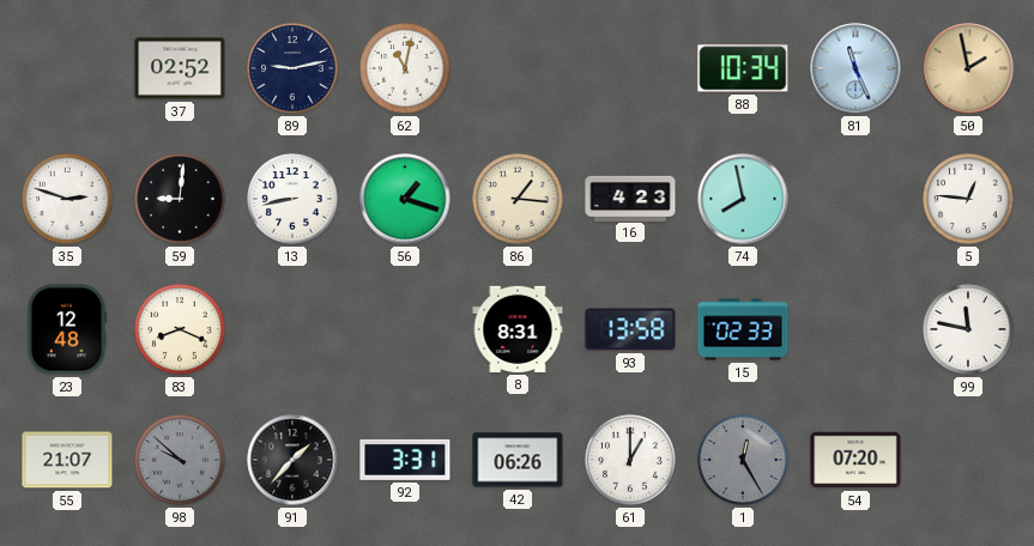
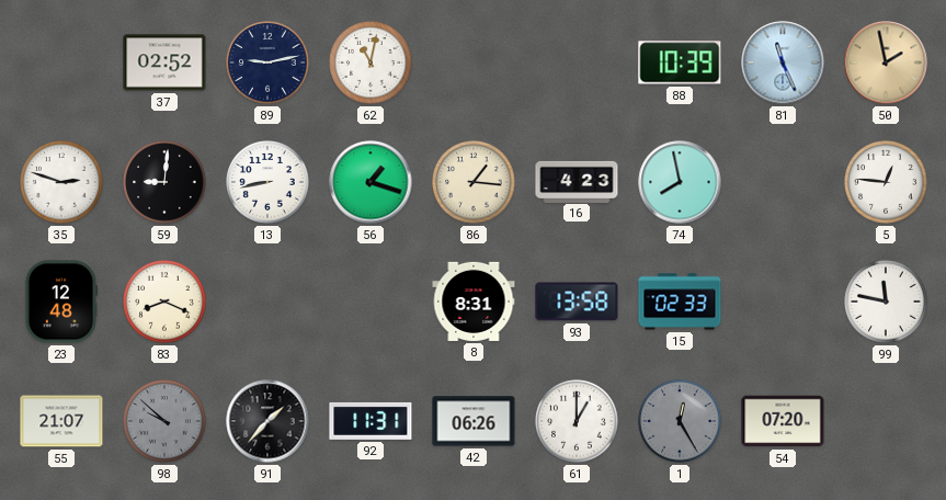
88: 10:34 -> 10:39 (680, 63)
92: 3:31 -> 11:31 (371, 421)
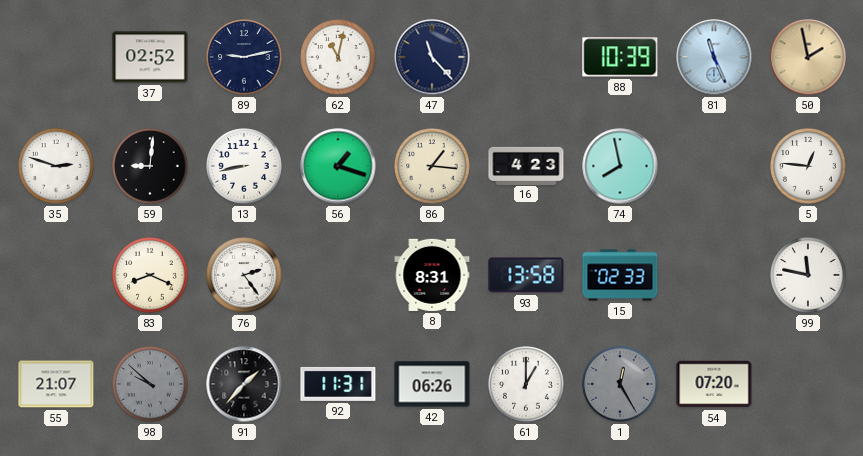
47: none -> 11:23 (432, 57)
23: 12:48 -> none (61, 302)
76: none -> 2:24 (244, 275)
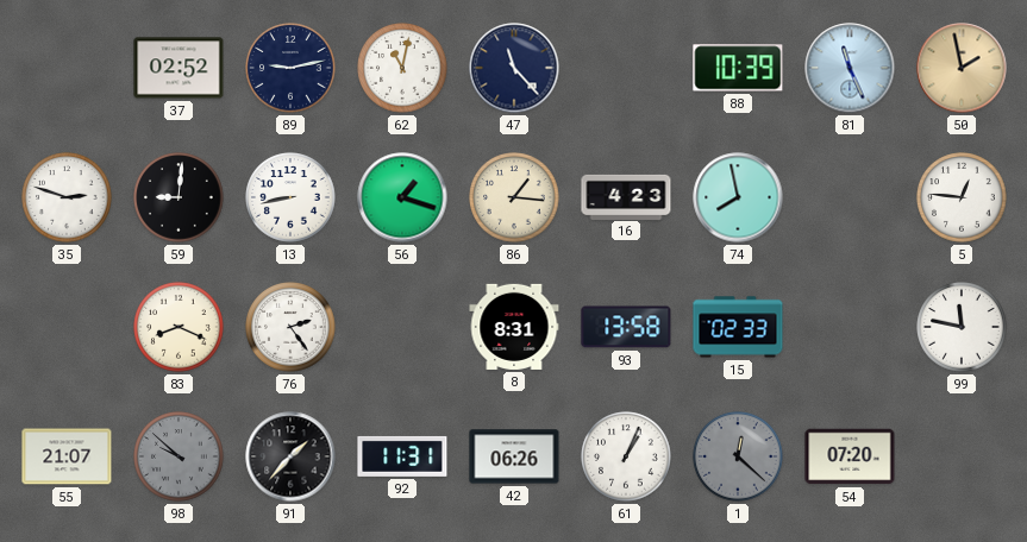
61: 1:00 -> 1:04 (626, 456)
1: 12:25 -> 12:22 (738, 456)
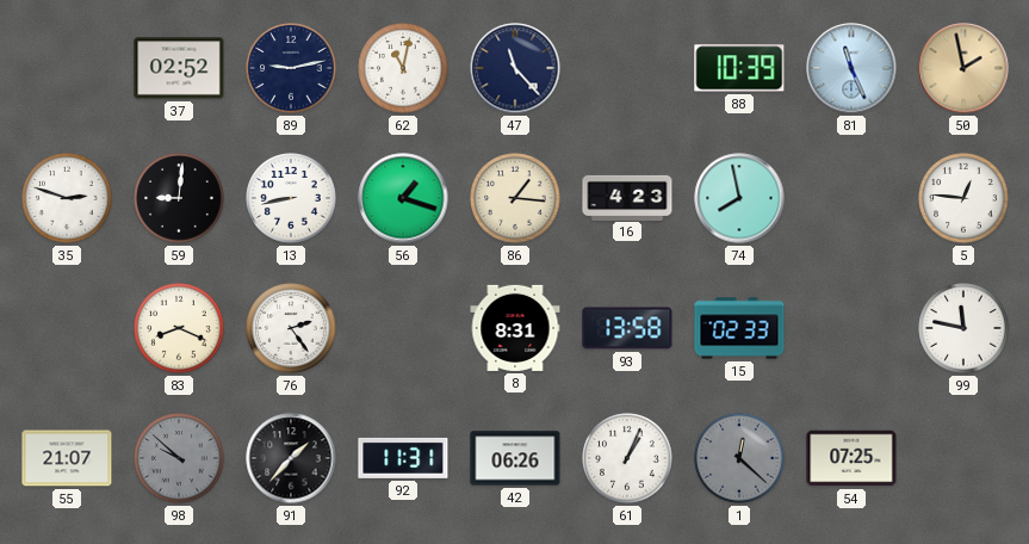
54: 07:20 -> 07:25 (851, 458)
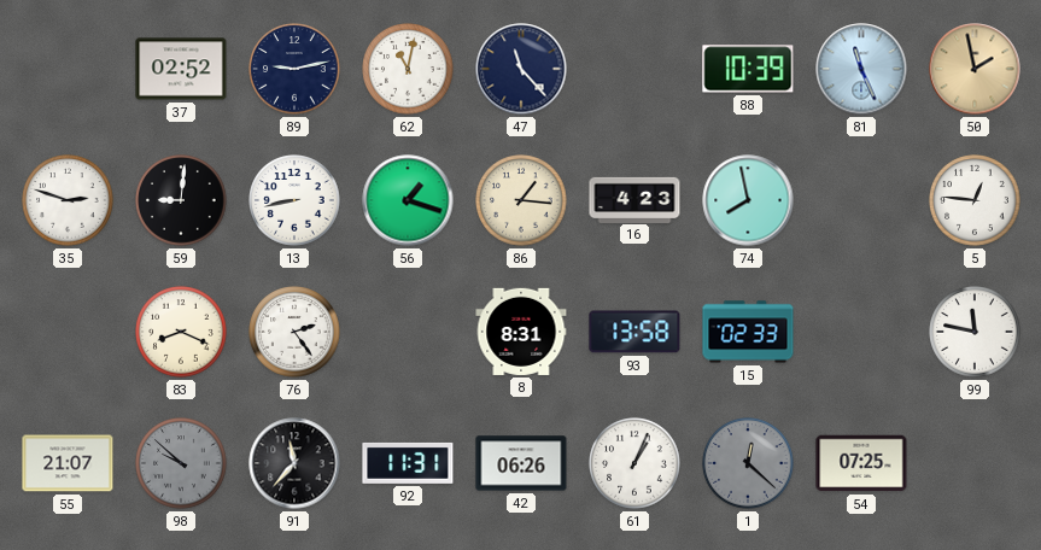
91: 1:37 -> 11:37 (294, 463)
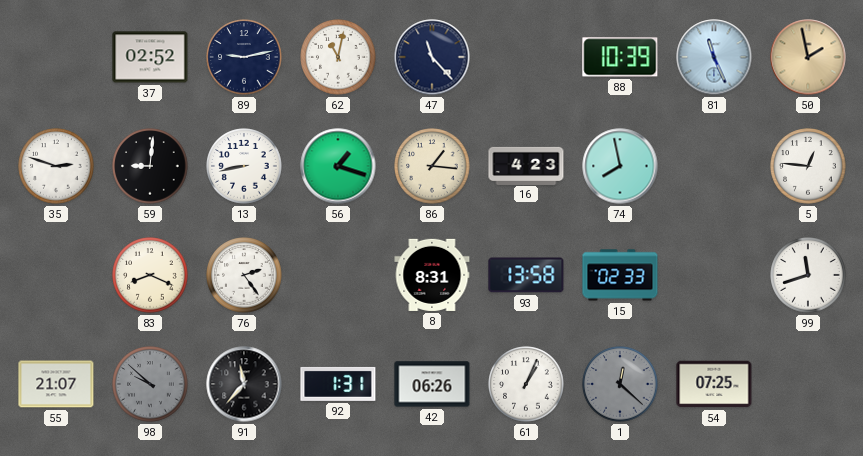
99: 11:47 -> 11:42 (808, 275)
92: 11:31 -> 1:31 (338, 384)
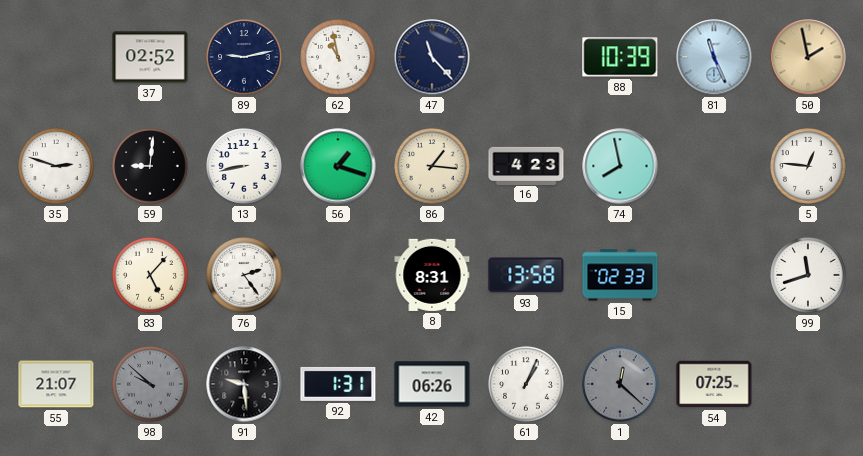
62: 11:02 -> 10:58 (338, 57)
83: 8:19 -> 5:07 (150, 275)
91: 11:37 -> 9:29 (244, 384)
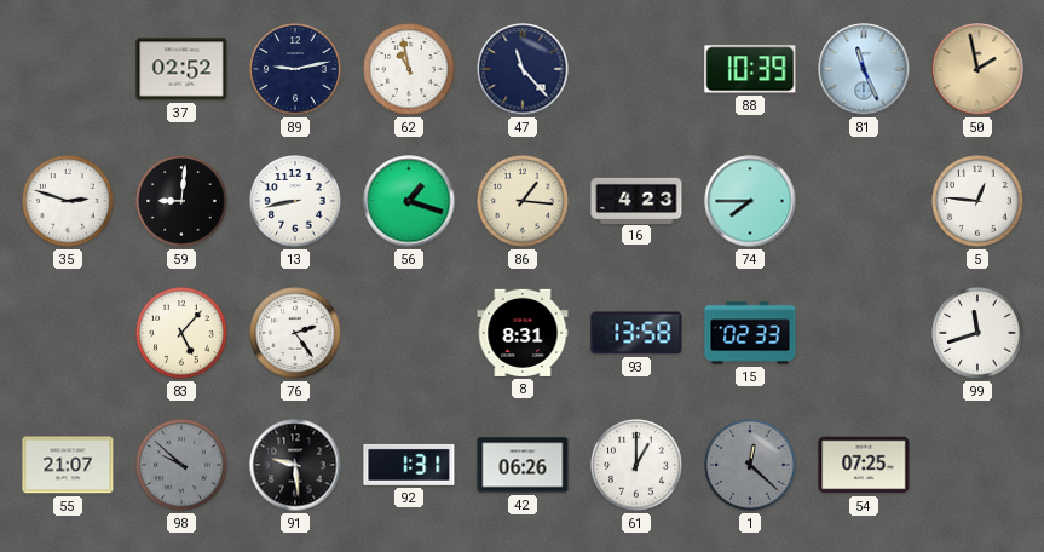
74: 7:58 -> 7:45 (750, 201)
61: 1:04 -> 1:00 (636, 465)
